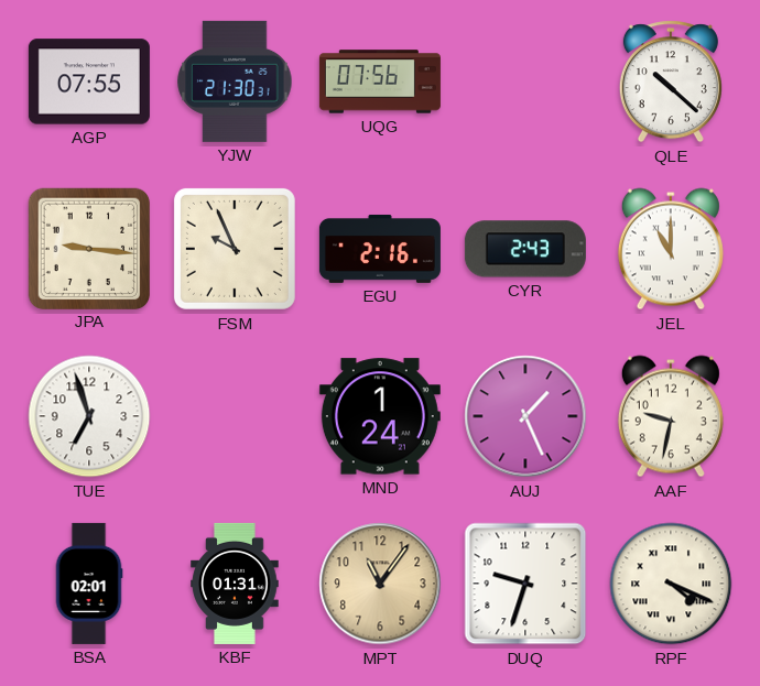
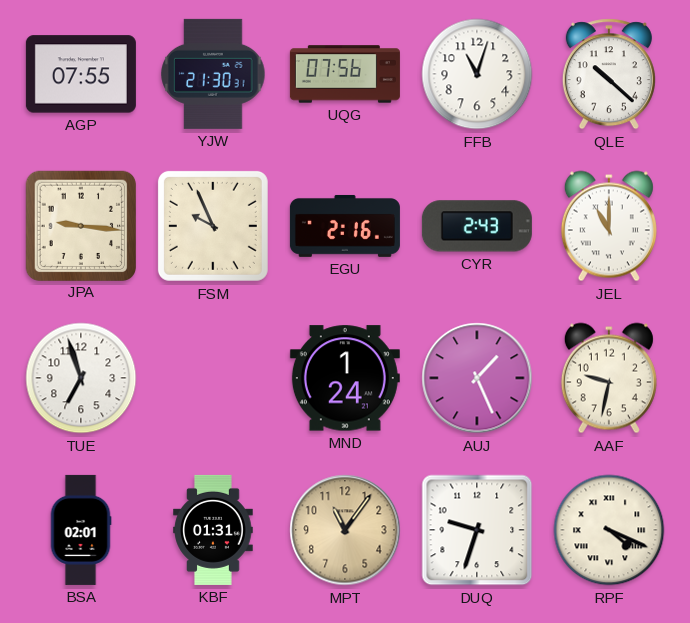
FFB: none -> 11:03 (477, 74)
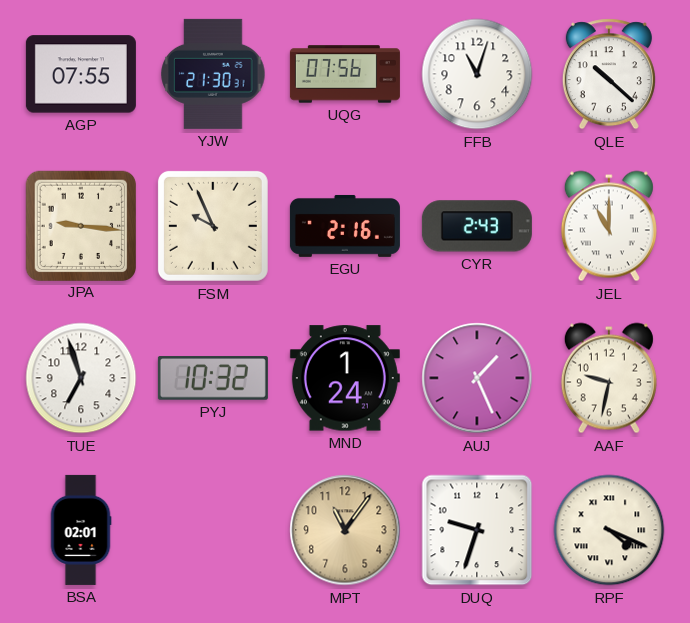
PYJ: none -> 10:32 (213, 378)
KBF: 01:31 -> none (213, 530)
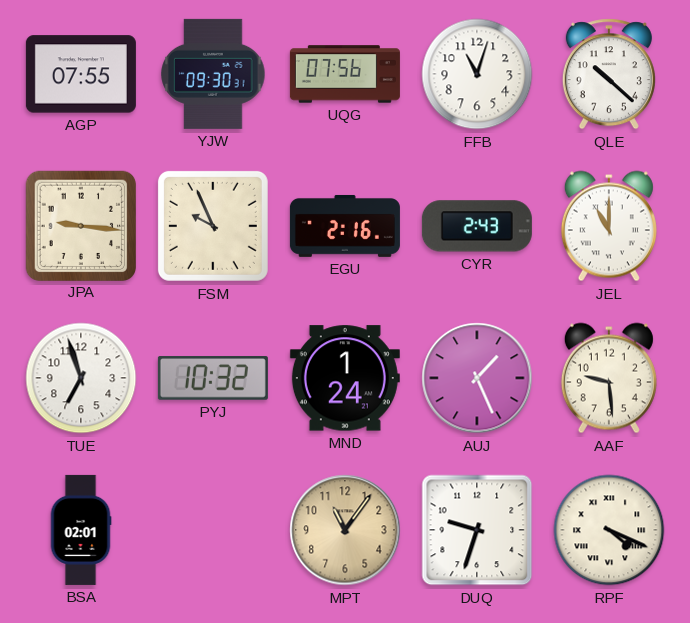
YJW: 21:30 -> 09:30 (213, 74)
AAF: 9:32 -> 9:29 (609, 378)
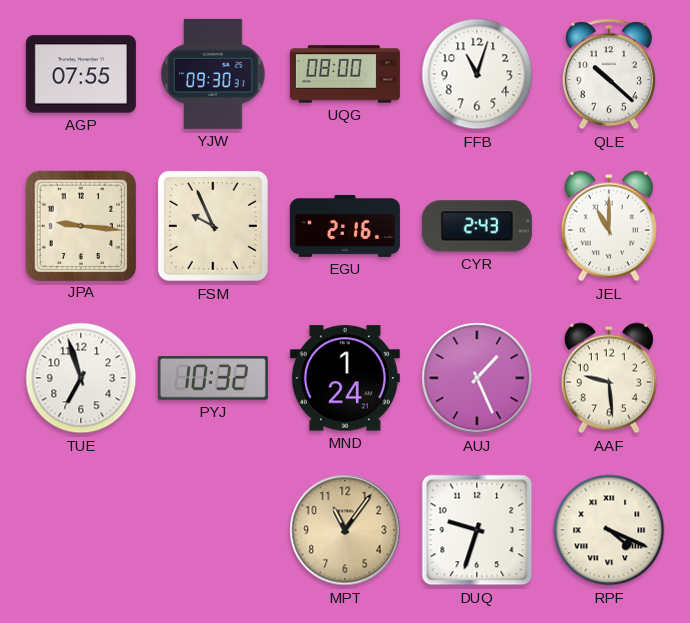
UQG: 07:56 -> 08:00 (345, 74)
BSA: 02:01 -> none (81, 530)
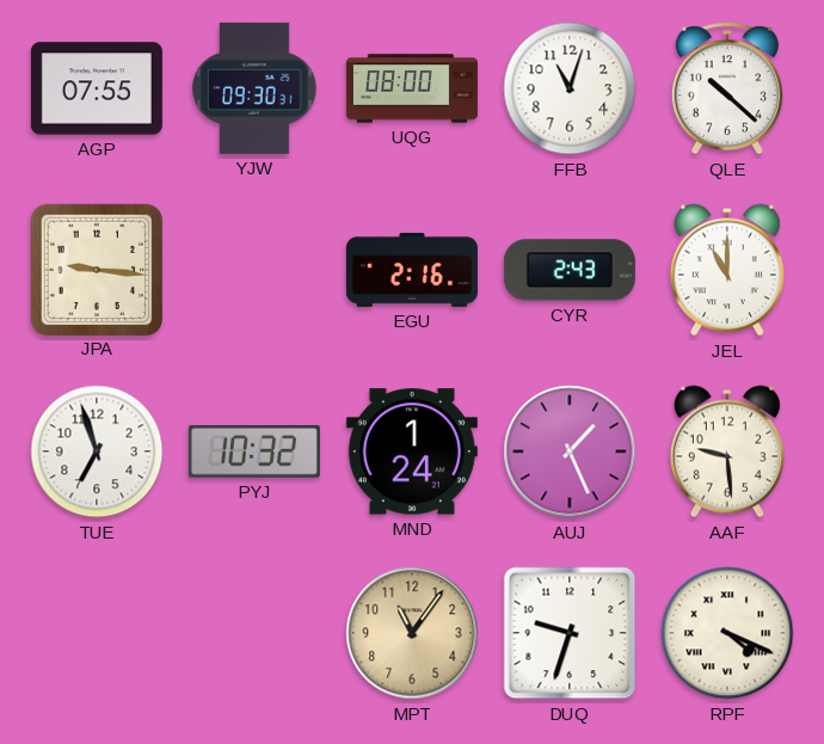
FSM: 9:56 -> none (213, 226)
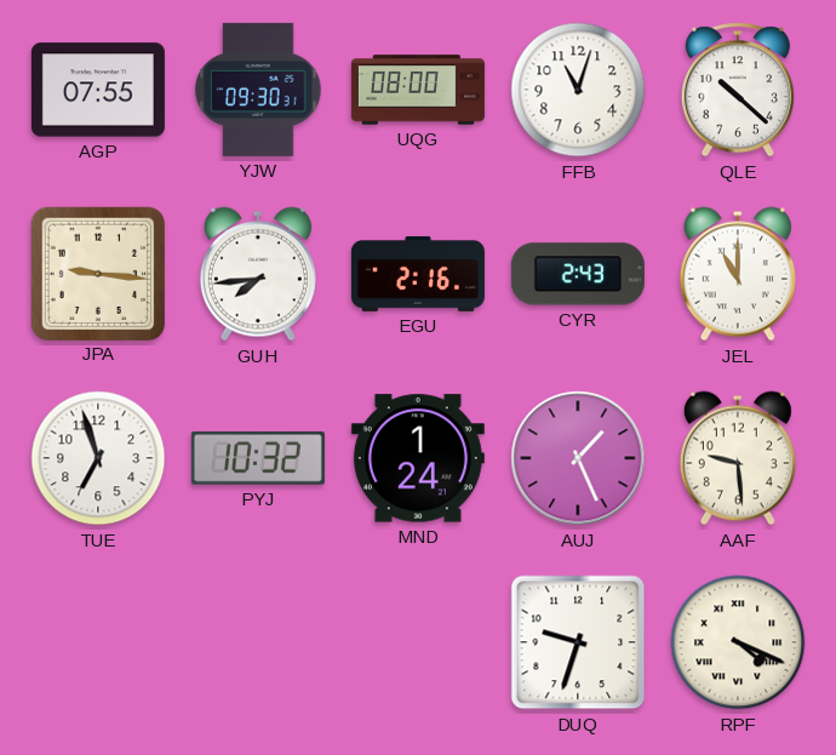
GUH: none -> 7:44 (258, 274)
MPT: 11:06 -> none (412, 633)
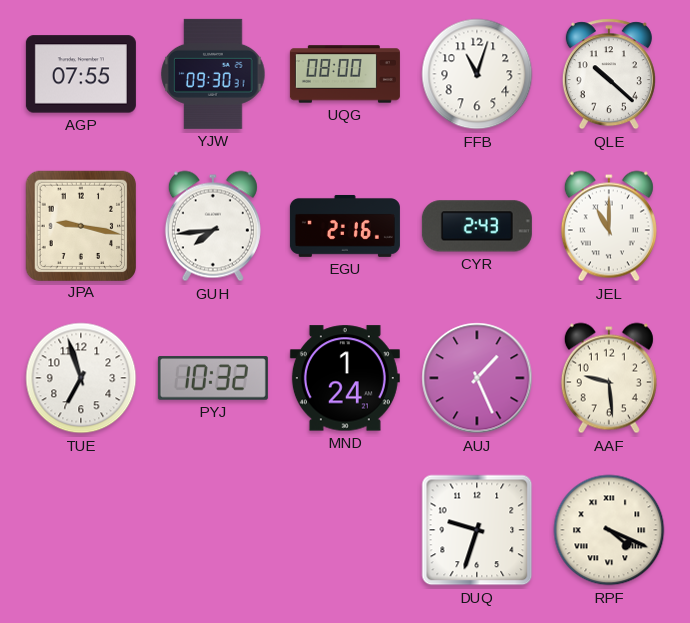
JPA: 9:16 -> 9:17 (80, 225)
